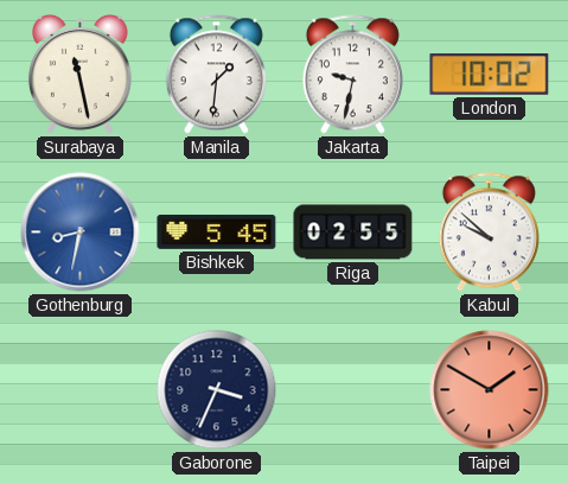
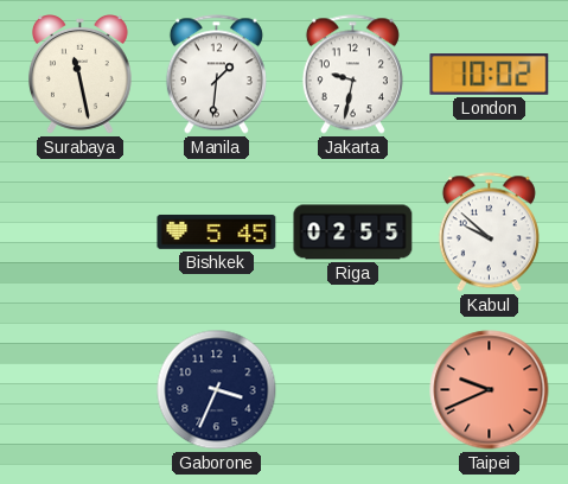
Gothenburg: 8:32 -> none (81, 233)
Taipei: 1:50 -> 9:41 (490, 390)
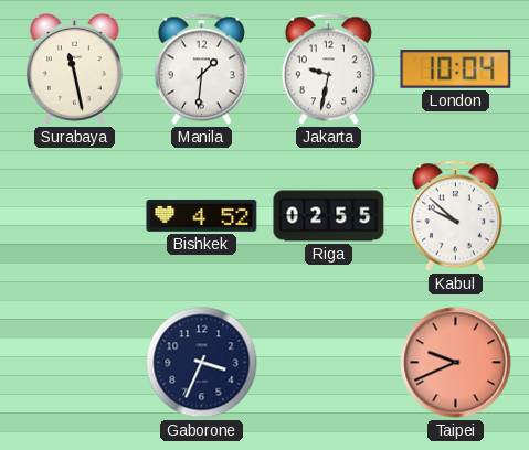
London: 10:02 -> 10:04 (456, 69)
Bishkek: 5:45 -> 4:52 (202, 216)
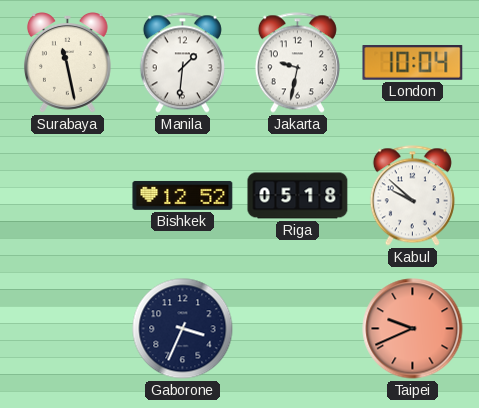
Bishkek: 4:52 -> 12:52 (183, 196)
Riga: 02:55 -> 05:18 (298, 196)
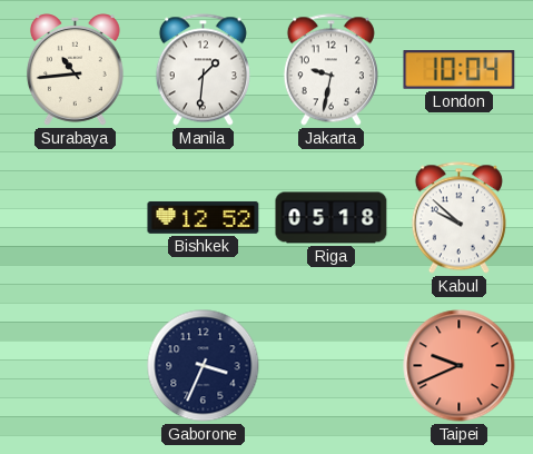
Surabaya: 11:28 -> 10:44 (75, 70)
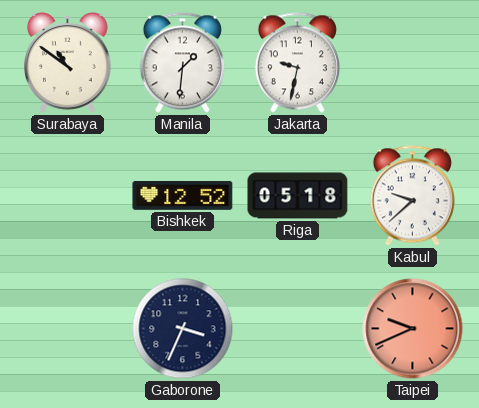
Surabaya: 10:44 -> 10:51 (67, 63)
London: 10:04 -> none (460, 70)
Kabul: 9:52 -> 9:38 (412, 196)
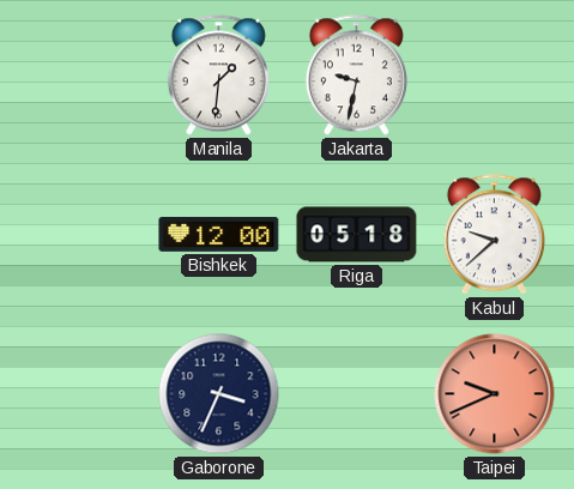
Surabaya: 10:51 -> none (67, 63)
Bishkek: 12:52 -> 12:00 (219, 235)
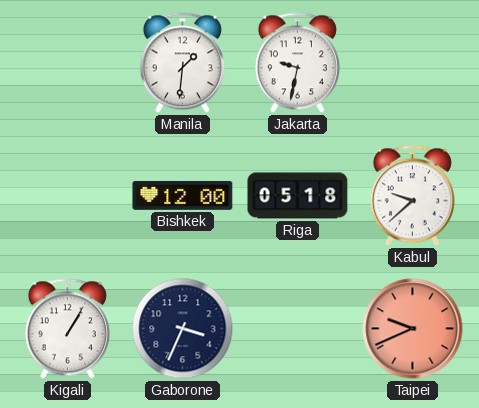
Kigali: none -> 1:05 (67, 329)
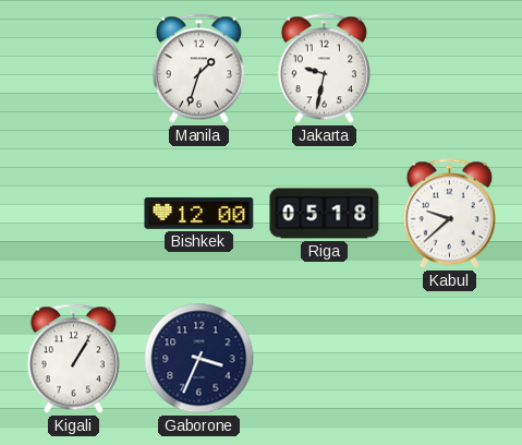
Manila: 1:31 -> 1:33 (198, 69)
Taipei: 9:41 -> none (413, 329)
